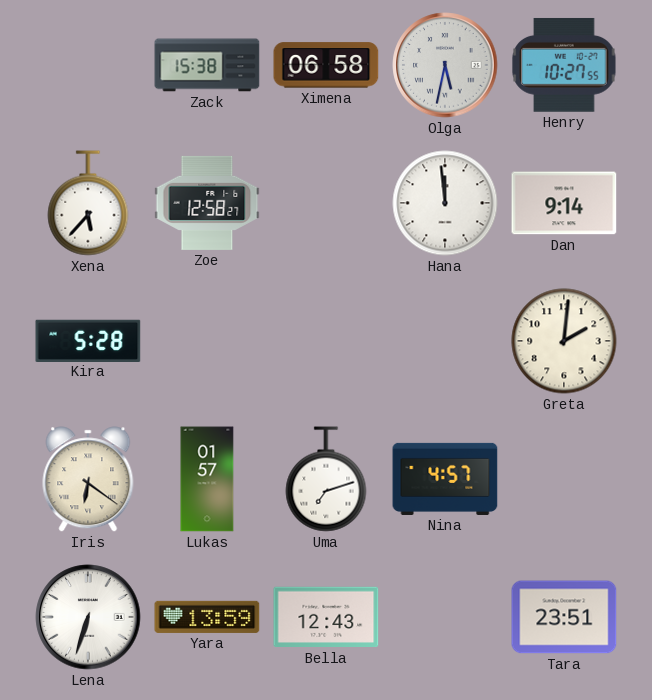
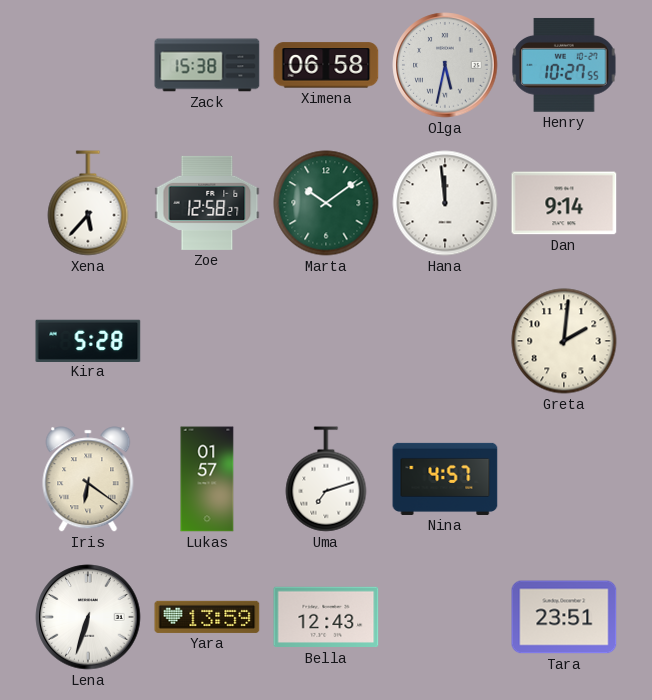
Marta: none -> 10:09 (326, 203)
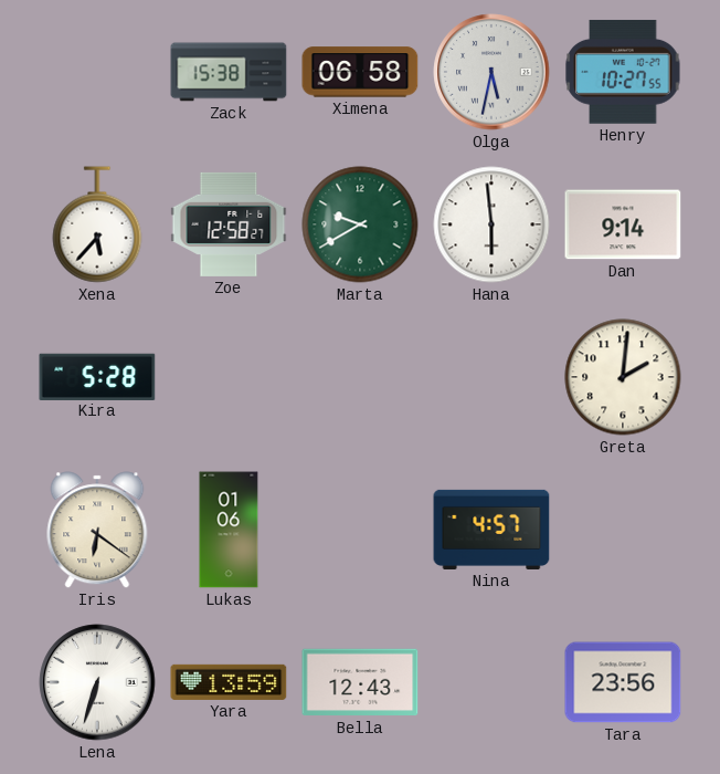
Marta: 10:09 -> 9:40 (360, 224)
Hana: 11:59 -> 5:59 (491, 224)
Lukas: 01:57 -> 01:06 (229, 530)
Uma: 7:12 -> none (326, 479)
Tara: 23:51 -> 23:56 (623, 682)
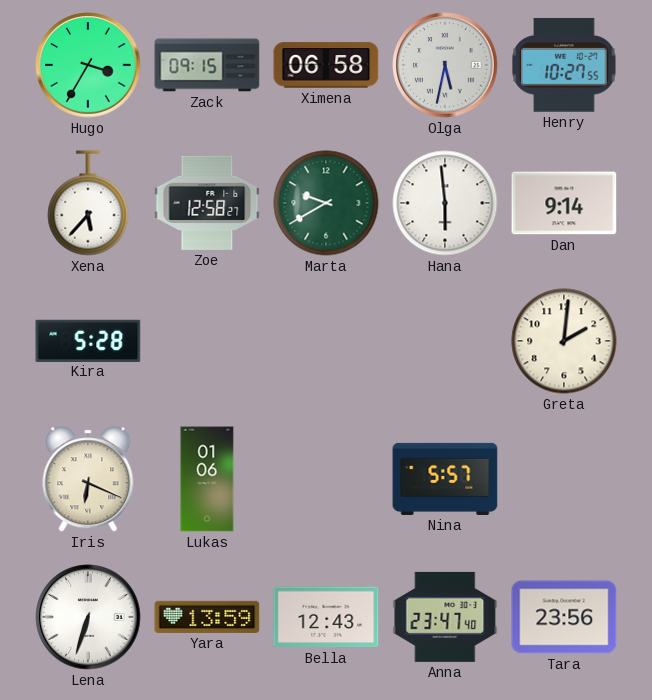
Hugo: none -> 3:35 (88, 65)
Zack: 15:38 -> 09:15 (207, 65)
Iris: 6:21 -> 6:19 (88, 479)
Nina: 4:57 -> 5:57 (445, 479)
Anna: none -> 23:47 (445, 617)
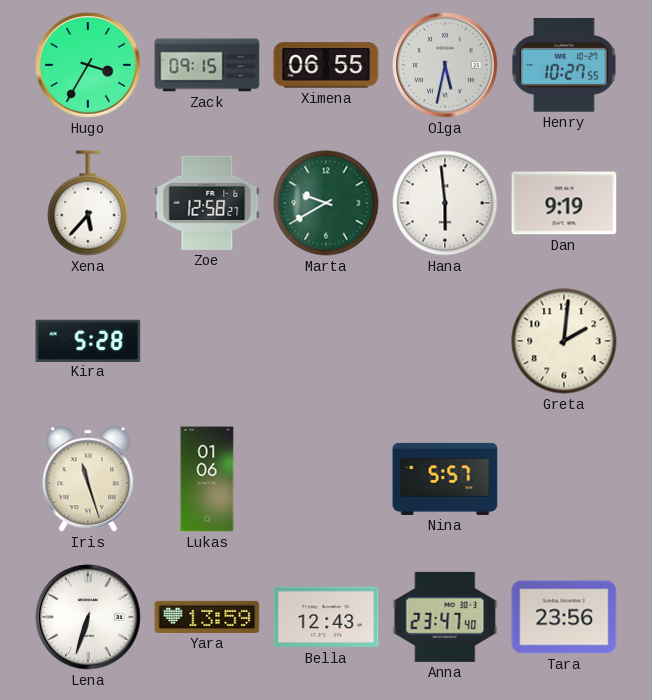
Ximena: 06:58 -> 06:55 (326, 65)
Dan: 9:14 -> 9:19 (564, 203)
Iris: 6:19 -> 11:27 (88, 479)
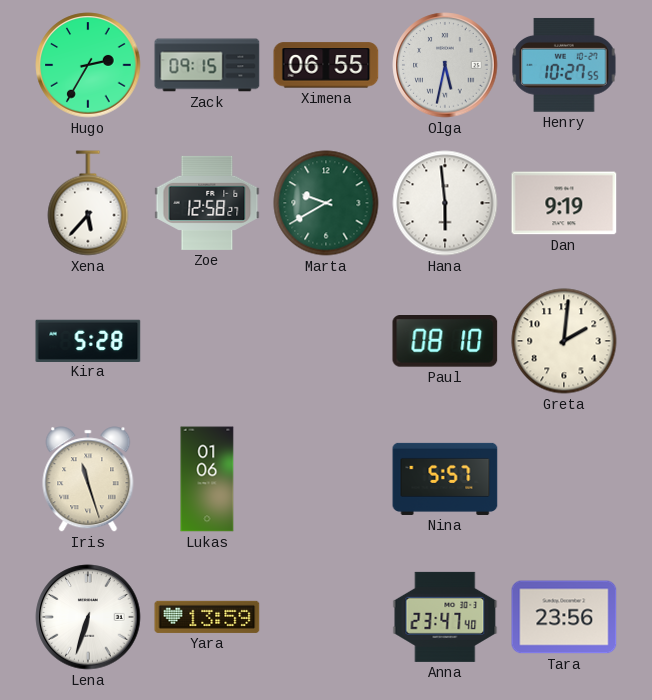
Hugo: 3:35 -> 2:35 (88, 65)
Paul: none -> 08:10 (445, 342)
Bella: 12:43 -> none (326, 617)
